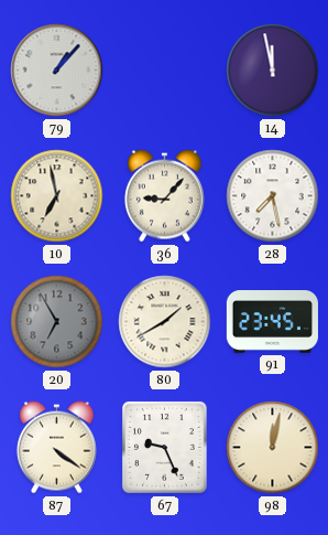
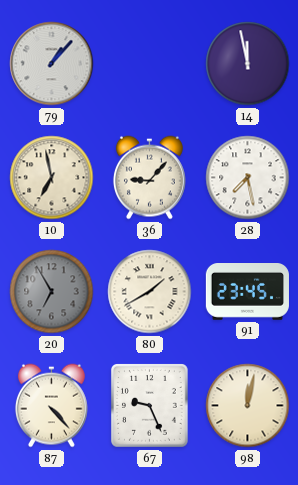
87: 4:21 -> 4:23 (51, 406)
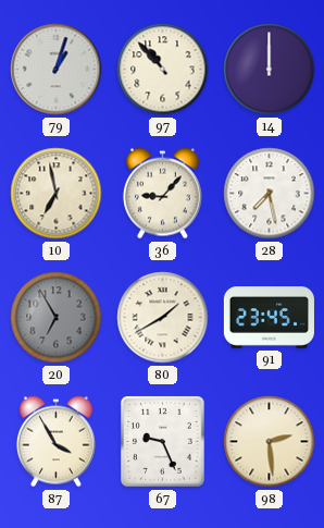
79: 1:07 -> 1:03 (57, 70)
97: none -> 10:53 (163, 70)
14: 11:58 -> 12:00 (270, 70)
87: 4:23 -> 3:55 (55, 442)
98: 12:02 -> 2:29 (270, 442)
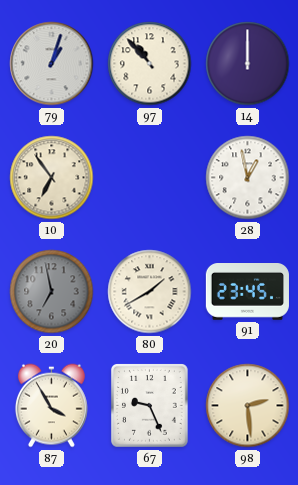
10: 6:58 -> 6:54 (52, 178)
36: 9:07 -> none (162, 194)
28: 7:28 -> 12:58 (248, 178)
20: 6:55 -> 6:58 (52, 292)
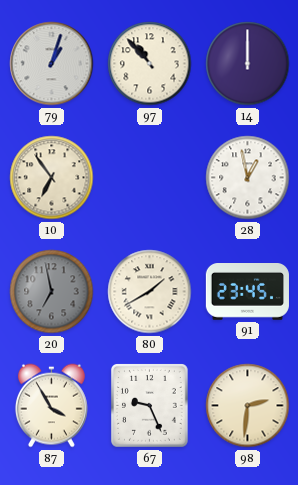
98: 2:29 -> 2:31 (248, 406)
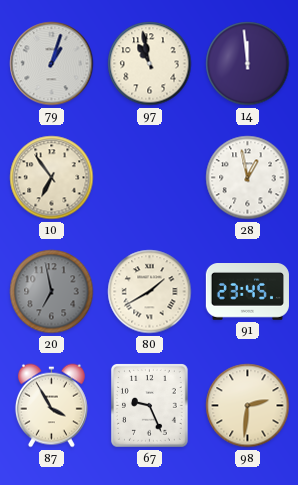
97: 10:53 -> 10:58 (150, 64)
14: 12:00 -> 11:59 (248, 64)
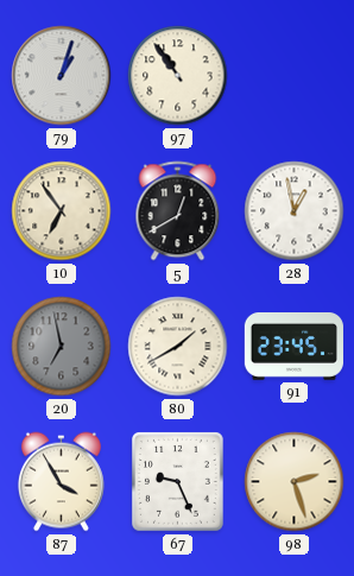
97: 10:58 -> 10:54 (178, 76)
14: 11:59 -> none (248, 64)
5: none -> 12:40 (178, 211)
98: 2:31 -> 2:27 (295, 482)
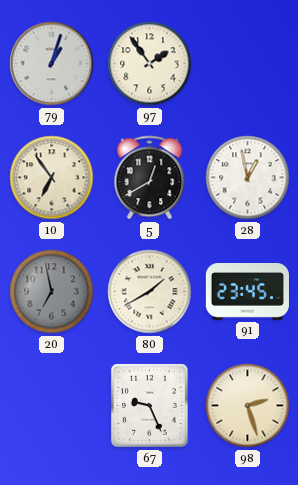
97: 10:54 -> 1:54 (150, 64)
87: 3:55 -> none (61, 482)
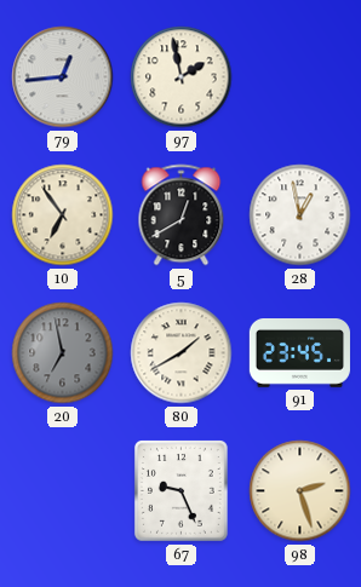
79: 1:03 -> 12:44 (63, 77)
97: 1:54 -> 1:58 (182, 77)
